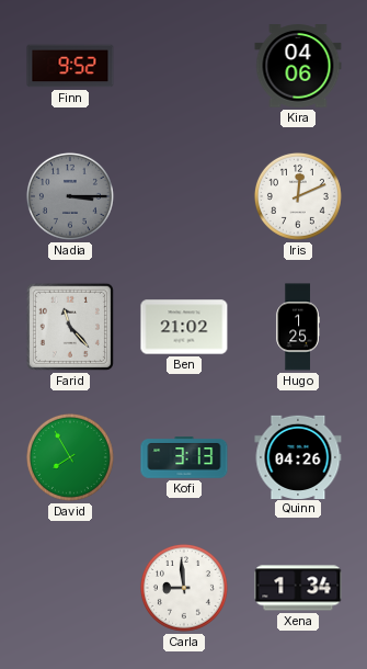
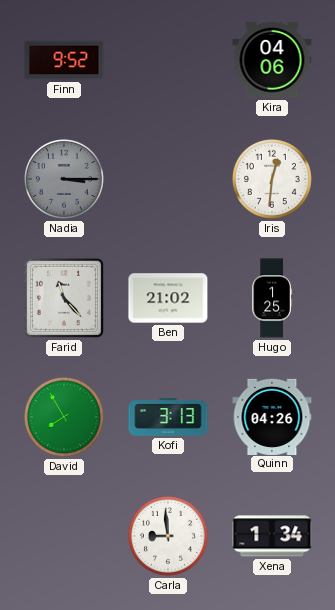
Iris: 12:11 -> 12:31 (272, 179)
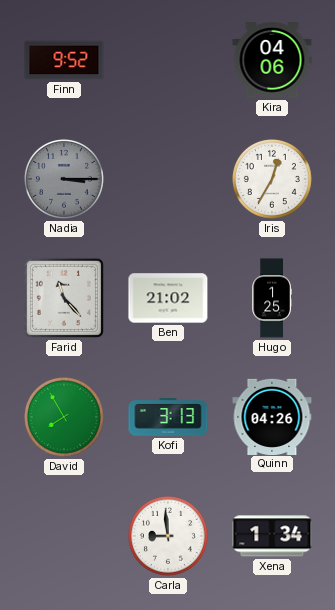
Iris: 12:31 -> 12:35 (272, 179)
